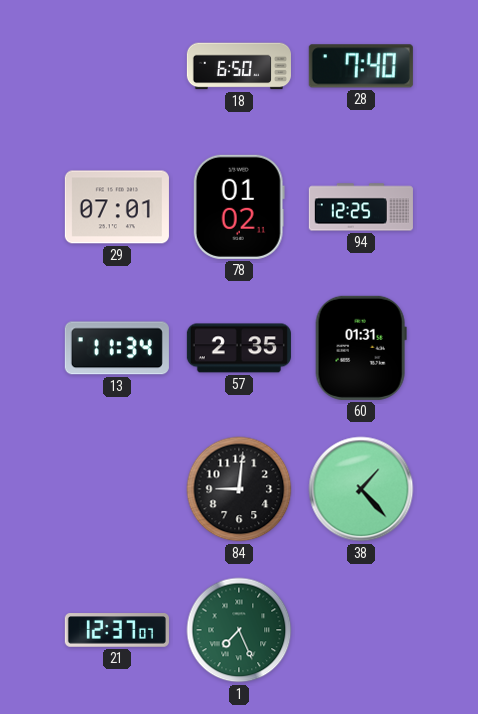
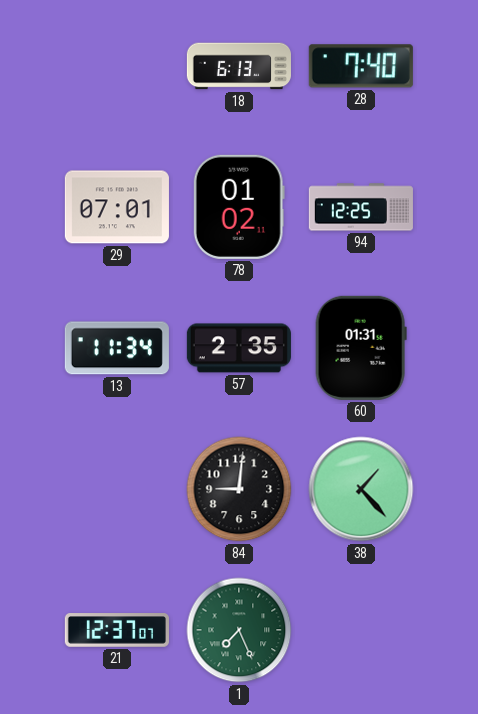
18: 6:50 -> 6:13 (239, 66)
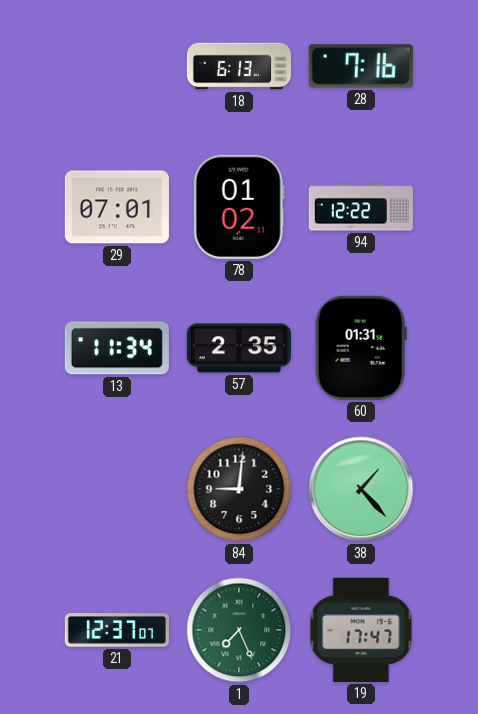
28: 7:40 -> 7:16 (361, 66)
94: 12:25 -> 12:22 (361, 207)
19: none -> 17:47 (361, 630)
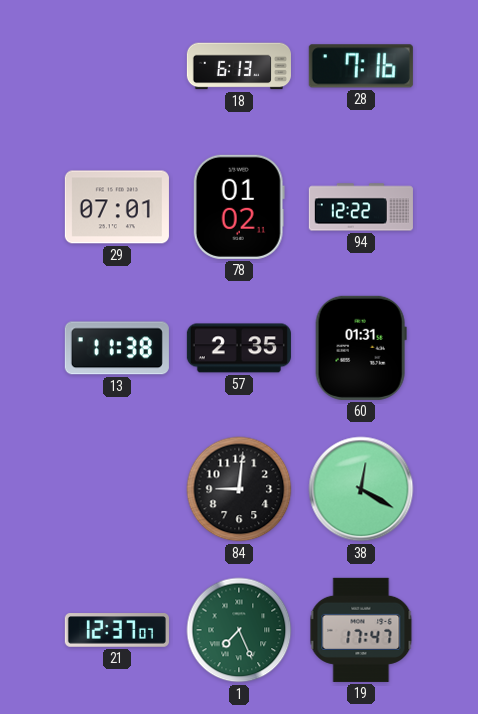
13: 11:34 -> 11:38 (117, 348)
38: 1:23 -> 12:20 (361, 489)
